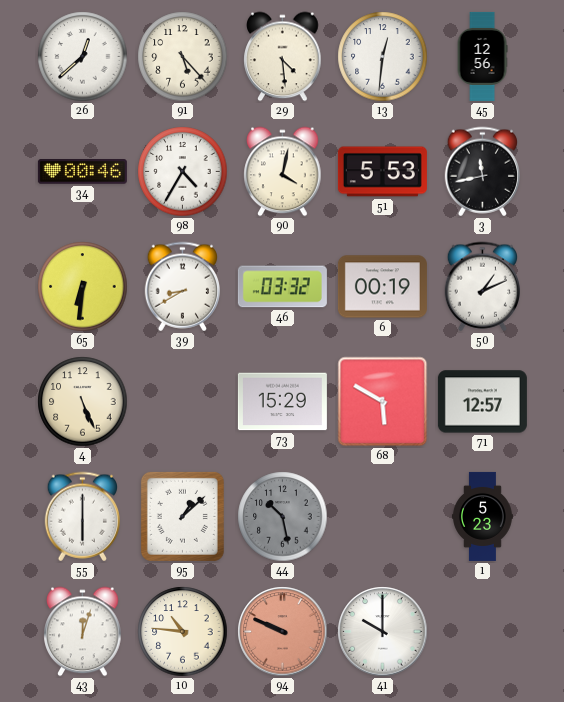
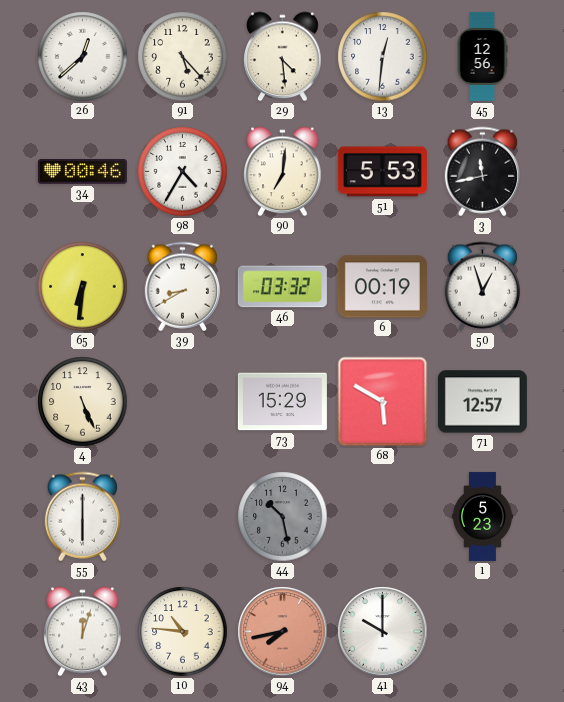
90: 4:02 -> 7:01 (283, 172)
50: 1:11 -> 12:57 (482, 287)
95: 1:08 -> none (182, 516)
94: 9:49 -> 7:43 (283, 632)
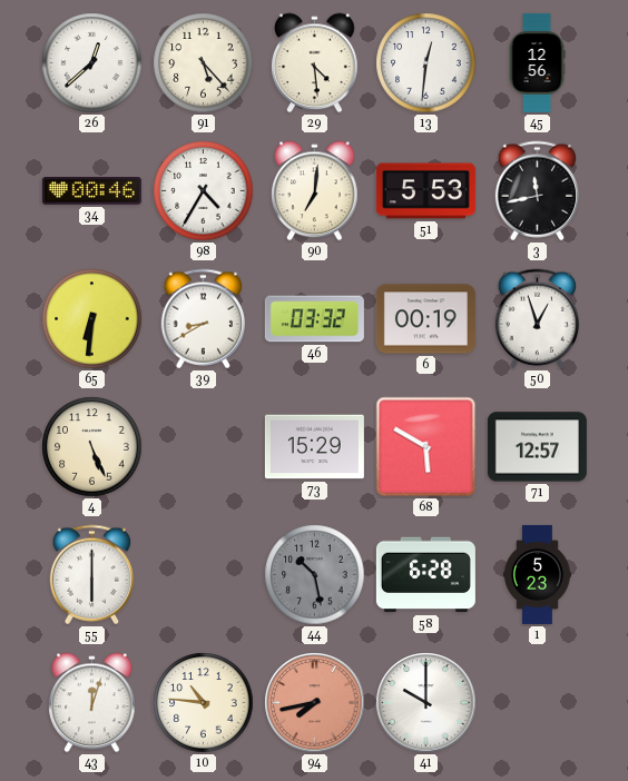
58: none -> 6:28 (425, 575)
